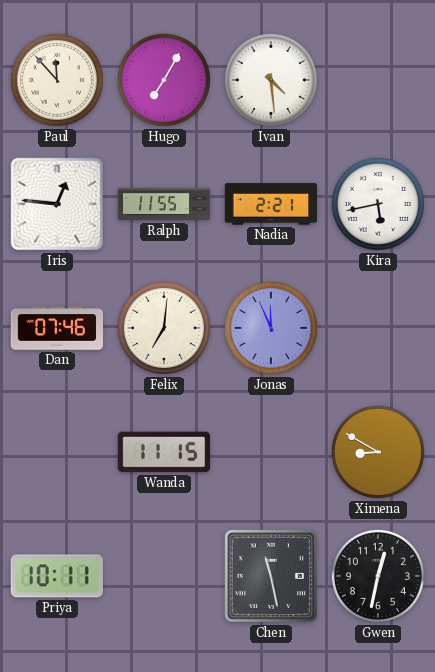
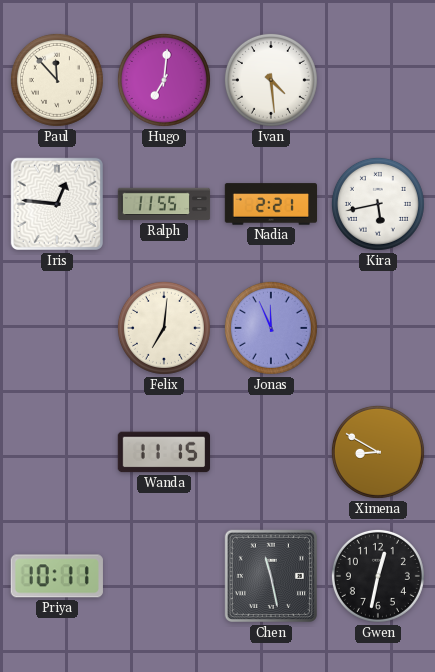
Hugo: 7:05 -> 7:01 (164, 80)
Dan: 07:46 -> none (57, 328)
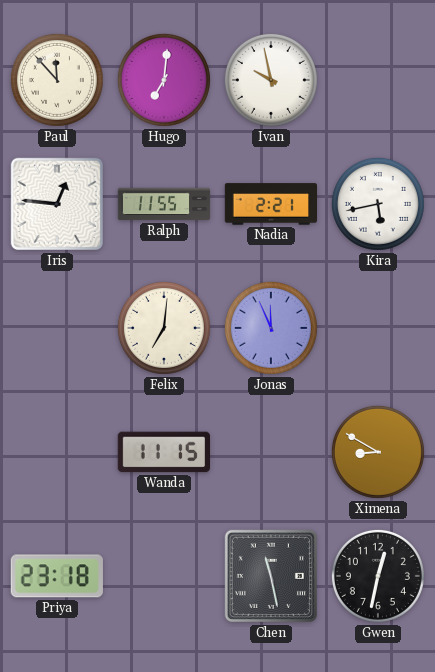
Ivan: 4:29 -> 9:58 (271, 80)
Priya: 10:11 -> 23:18 (57, 576)
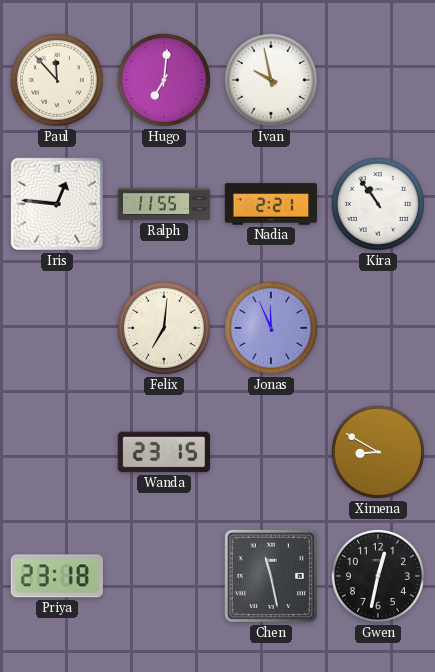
Kira: 5:43 -> 10:54 (378, 204)
Wanda: 11:15 -> 23:15 (163, 452)
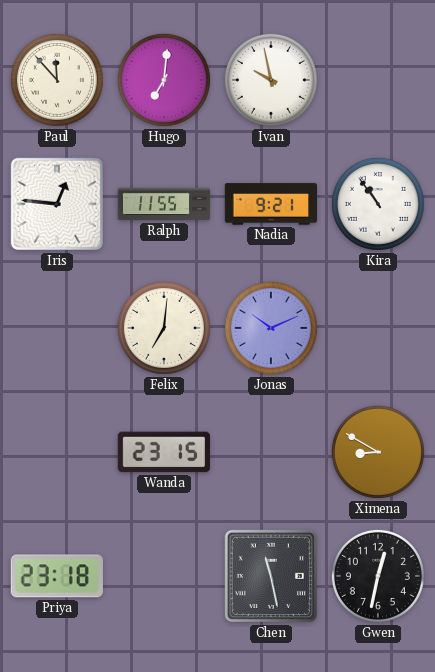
Nadia: 2:21 -> 9:21 (271, 204)
Jonas: 11:56 -> 10:11 (271, 328)
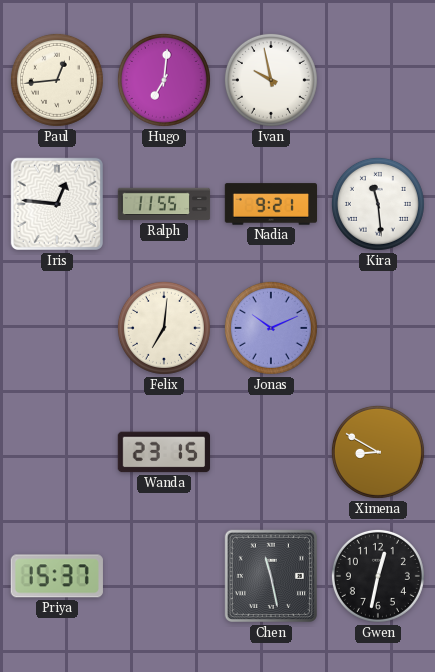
Paul: 11:53 -> 12:44 (57, 80)
Kira: 10:54 -> 11:29 (378, 204)
Priya: 23:18 -> 15:37 (57, 576)
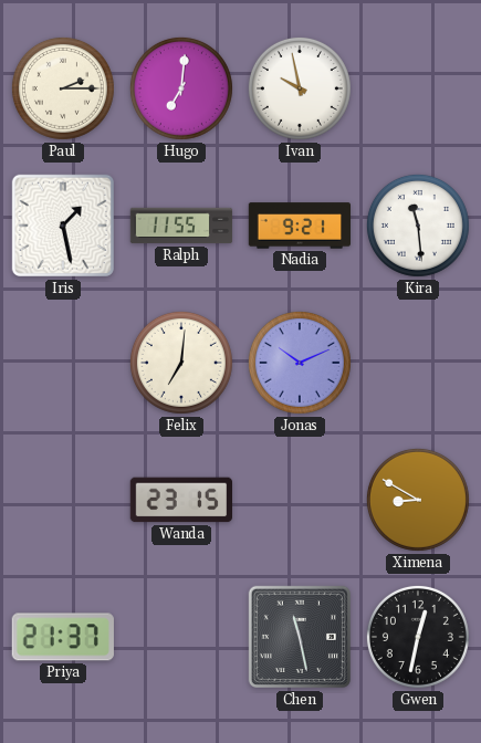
Paul: 12:44 -> 2:15 (63, 88)
Iris: 12:46 -> 1:28 (63, 226)
Priya: 15:37 -> 21:37 (63, 637)
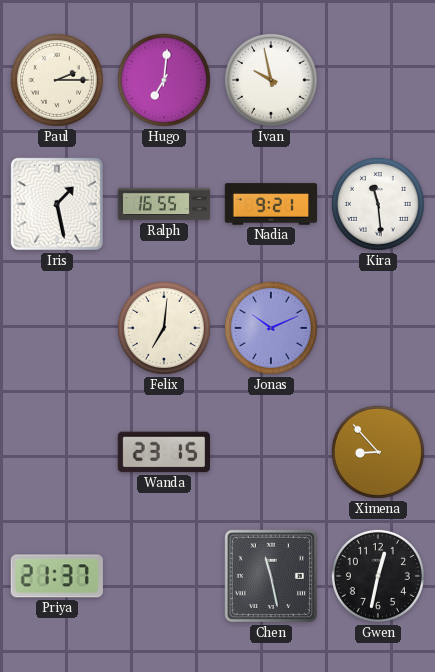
Ralph: 11:55 -> 16:55 (164, 204)
Ximena: 8:50 -> 8:53 (378, 452)
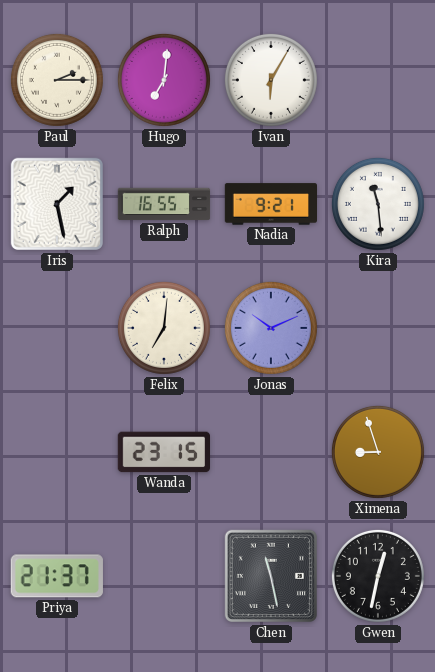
Ivan: 9:58 -> 6:05 (271, 80)
Ximena: 8:53 -> 8:57 (378, 452)
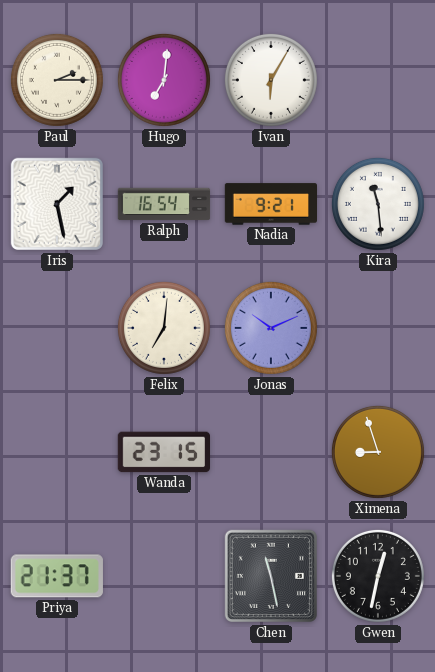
Ralph: 16:55 -> 16:54 (164, 204)
